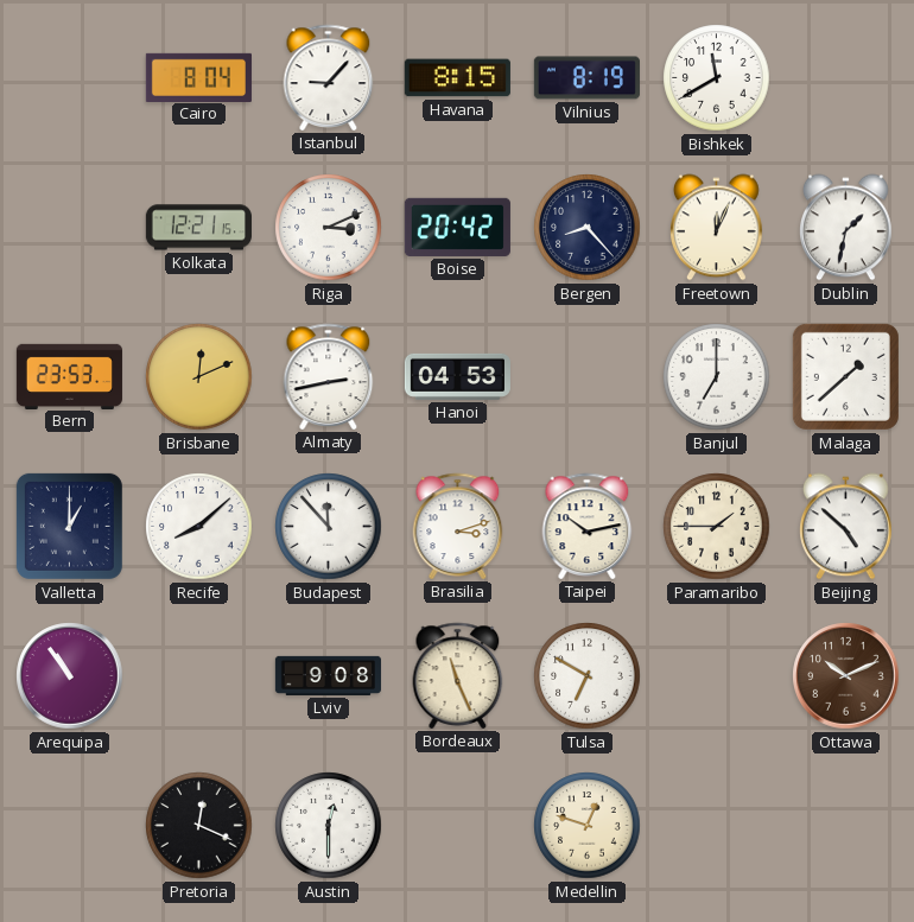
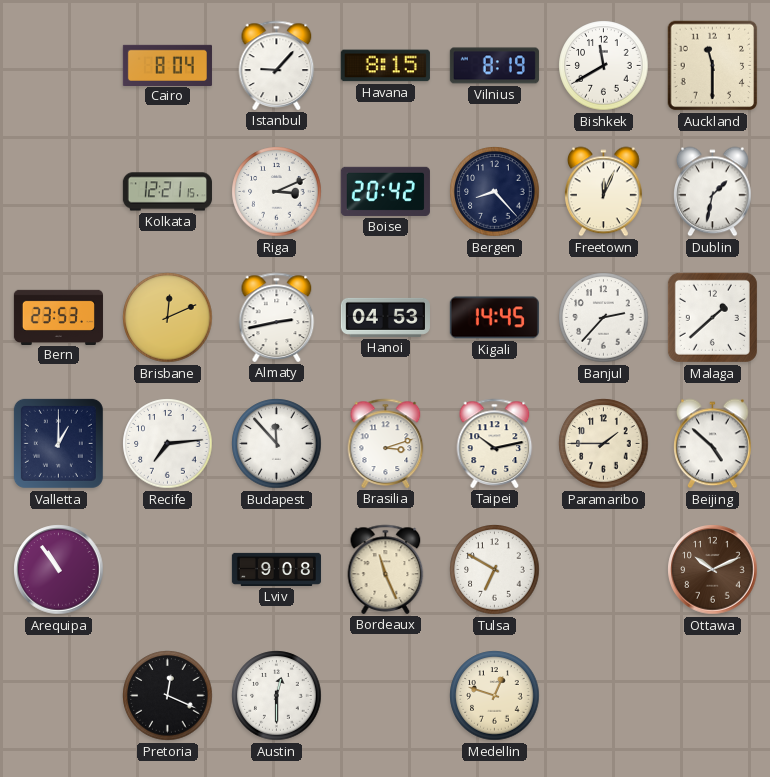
Auckland: none -> 11:30 (713, 66)
Kigali: none -> 14:45 (494, 318)
Banjul: 7:00 -> 2:37 (604, 318)
Recife: 8:08 -> 7:14 (168, 444)
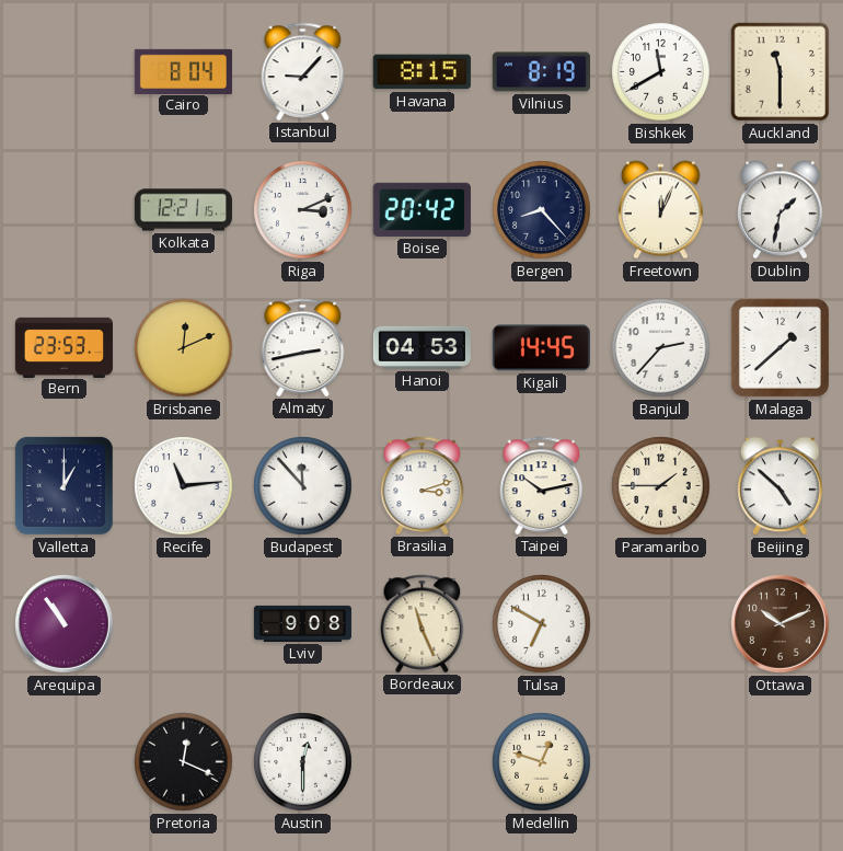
Recife: 7:14 -> 11:14 (184, 486)
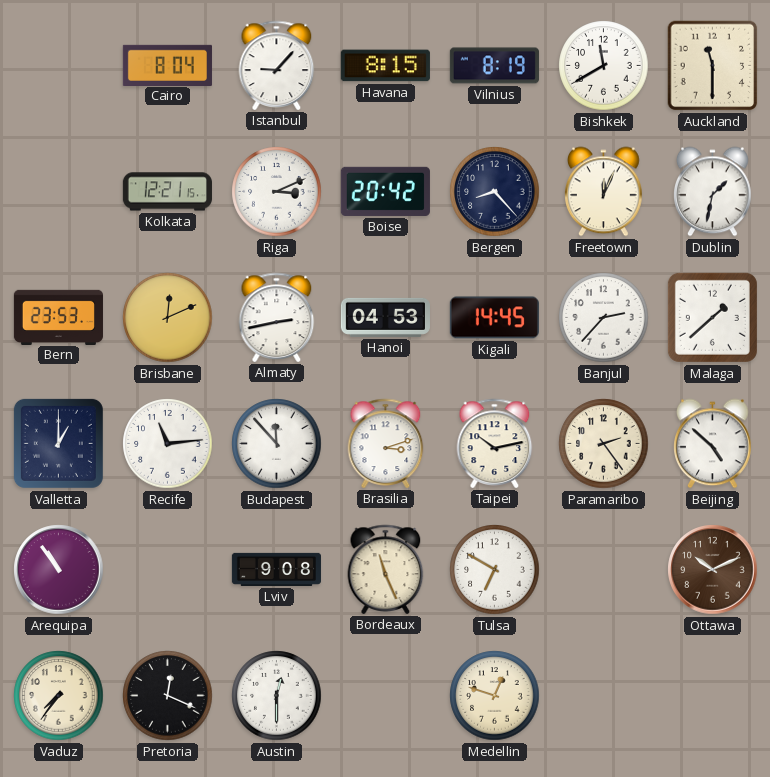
Paramaribo: 1:45 -> 2:24 (604, 444)
Vaduz: none -> 7:36 (59, 696)
